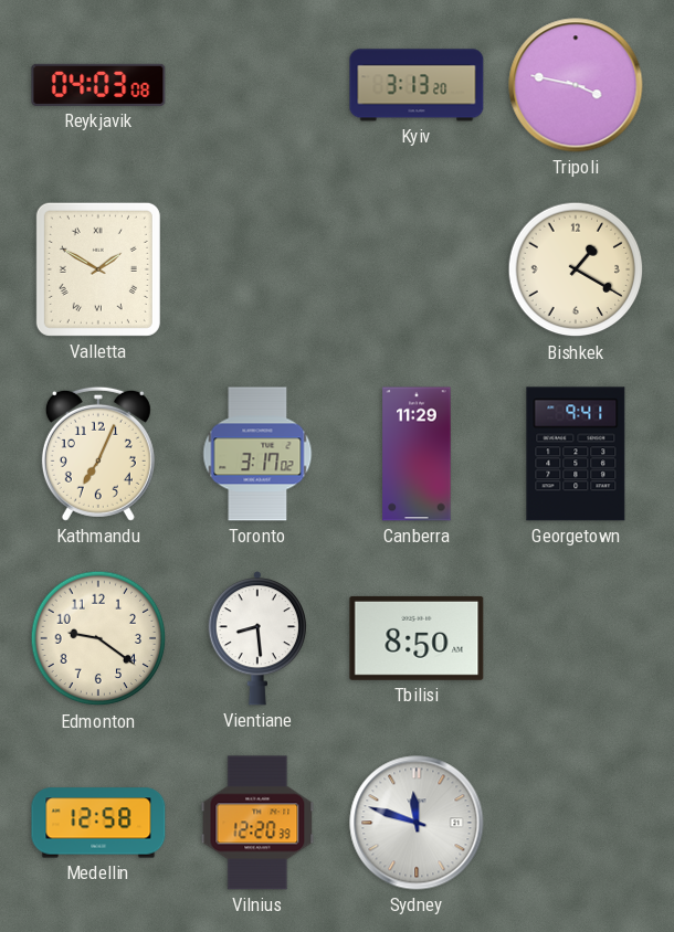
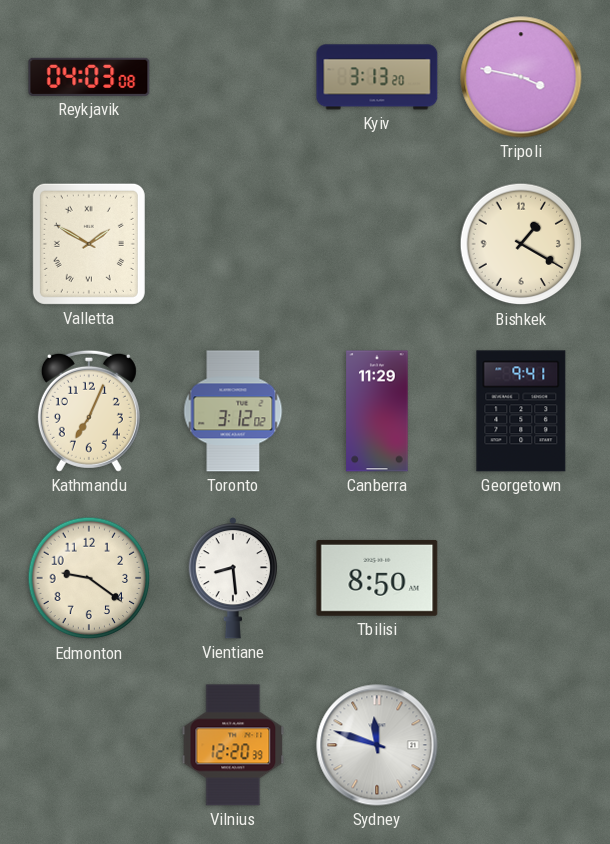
Toronto: 3:17 -> 3:12 (233, 411)
Medellin: 12:58 -> none (98, 823)
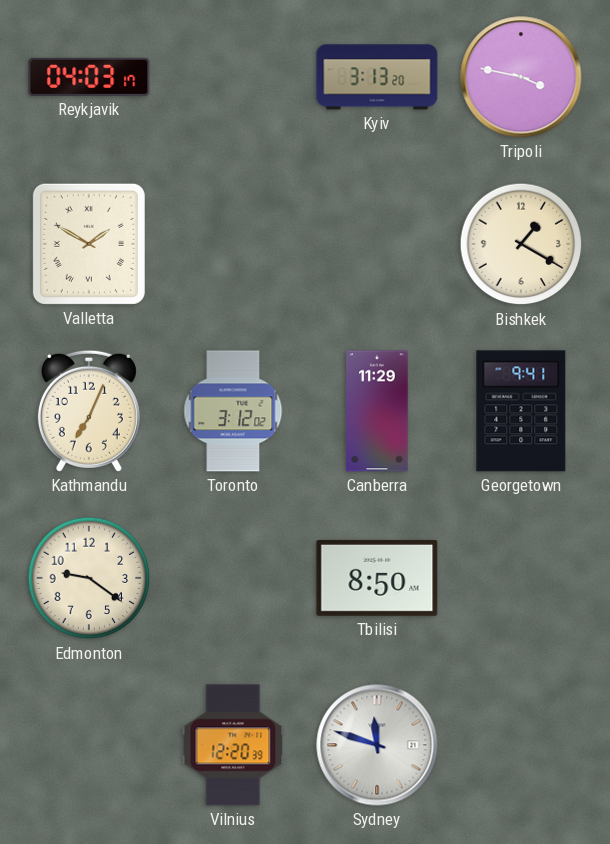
Reykjavik: 04:03:08 -> 04:03:17 (89, 77)
Vientiane: 8:29 -> none (232, 579)
